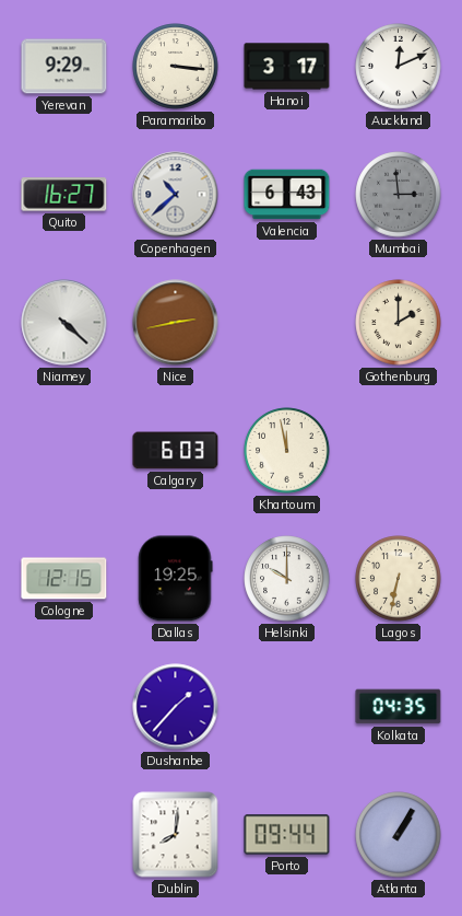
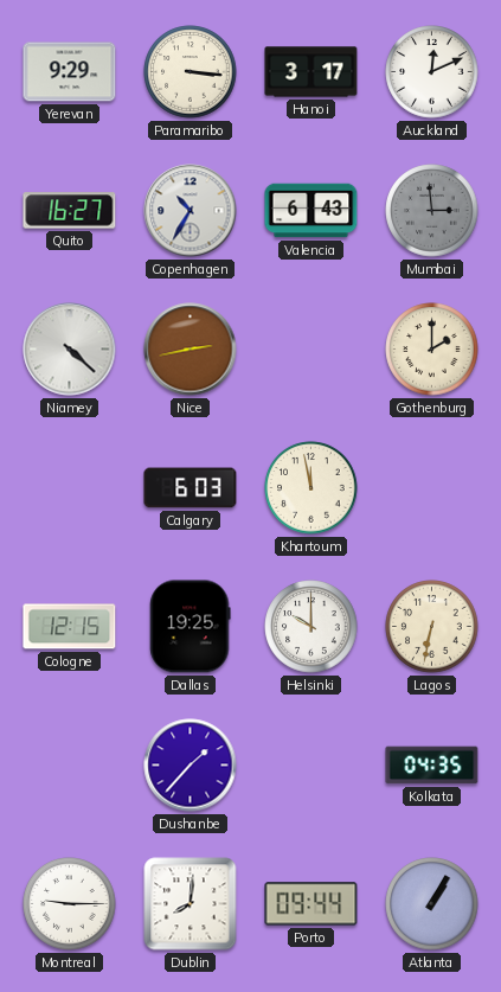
Copenhagen: 10:38 -> 10:35 (191, 211)
Montreal: none -> 9:15 (70, 904)
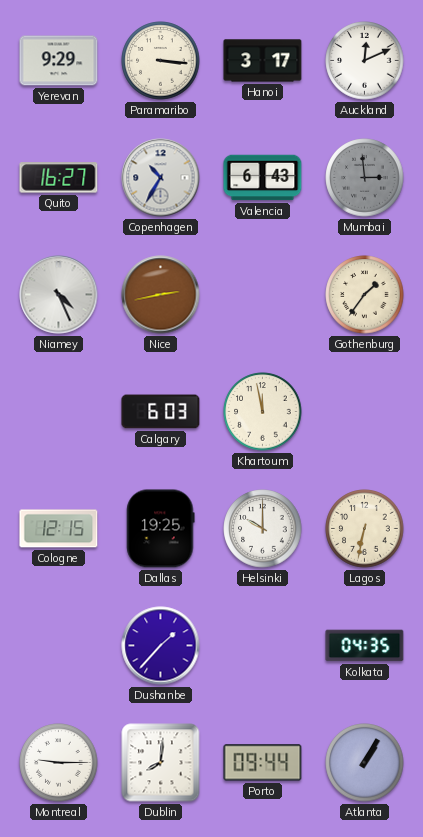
Niamey: 4:22 -> 4:26 (59, 295)
Gothenburg: 2:00 -> 1:36 (365, 295)
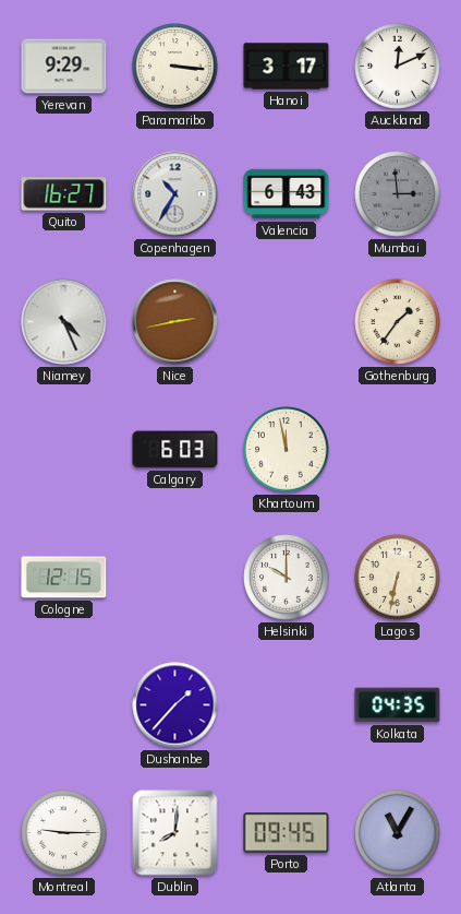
Dallas: 19:25 -> none (161, 529)
Porto: 09:44 -> 09:45 (287, 833)
Atlanta: 1:05 -> 11:05 (398, 833)
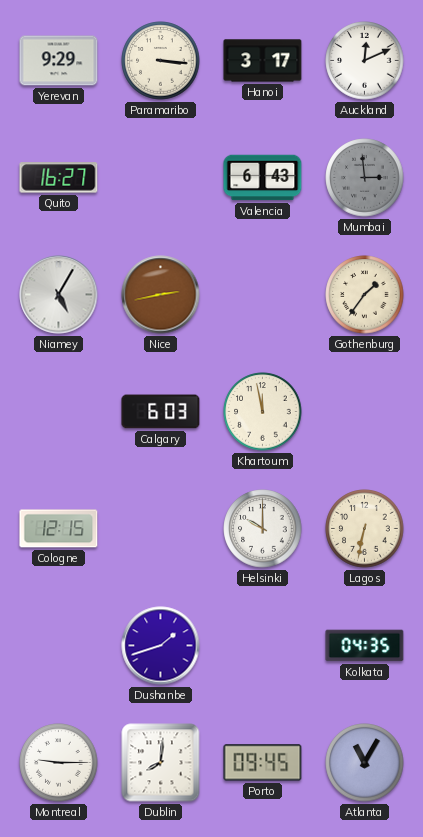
Copenhagen: 10:35 -> none (175, 194)
Niamey: 4:26 -> 5:05 (59, 295)
Dushanbe: 1:37 -> 1:42 (161, 646)
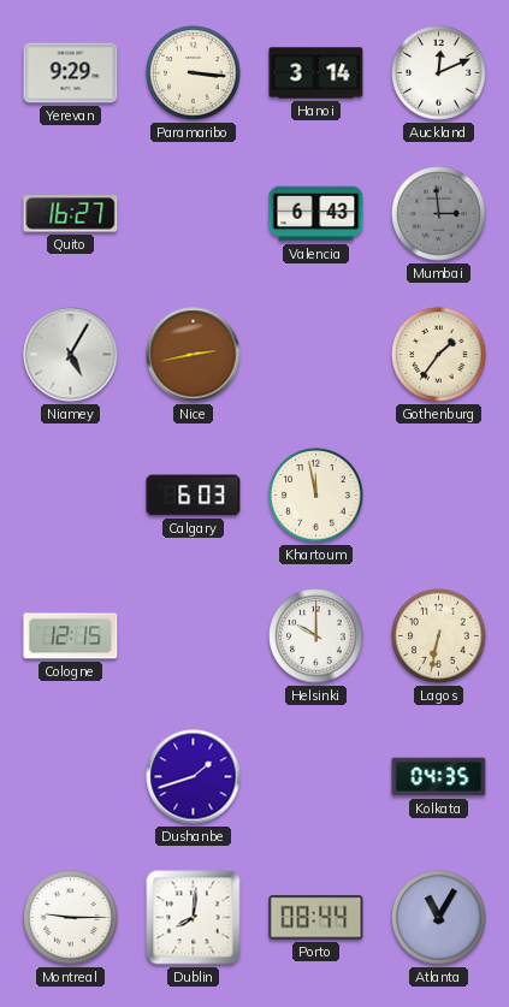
Hanoi: 3:17 -> 3:14 (316, 73)
Porto: 09:45 -> 08:44 (316, 918)
